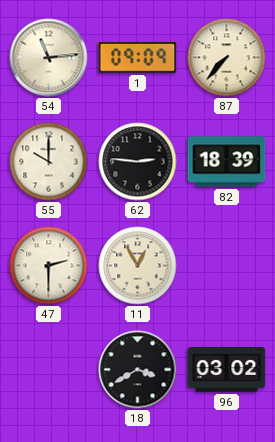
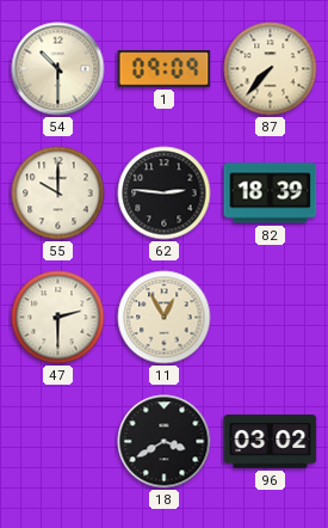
54: 11:14 -> 10:30 (58, 69)
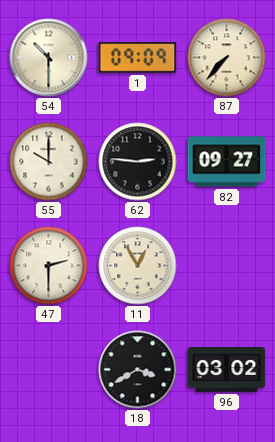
82: 18:39 -> 09:27 (227, 162)
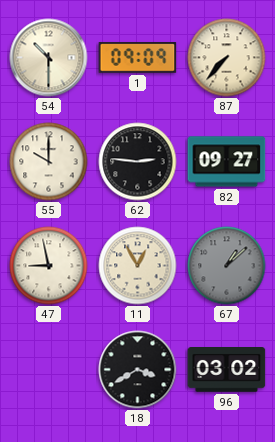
47: 2:30 -> 8:58 (49, 266)
67: none -> 1:08 (227, 266)
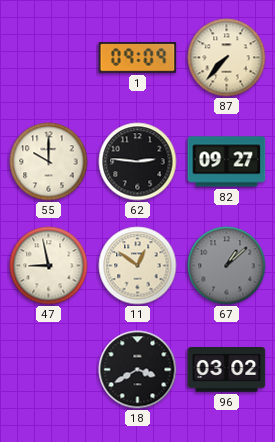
54: 10:30 -> none (49, 58)
11: 12:55 -> 12:51 (138, 266)
